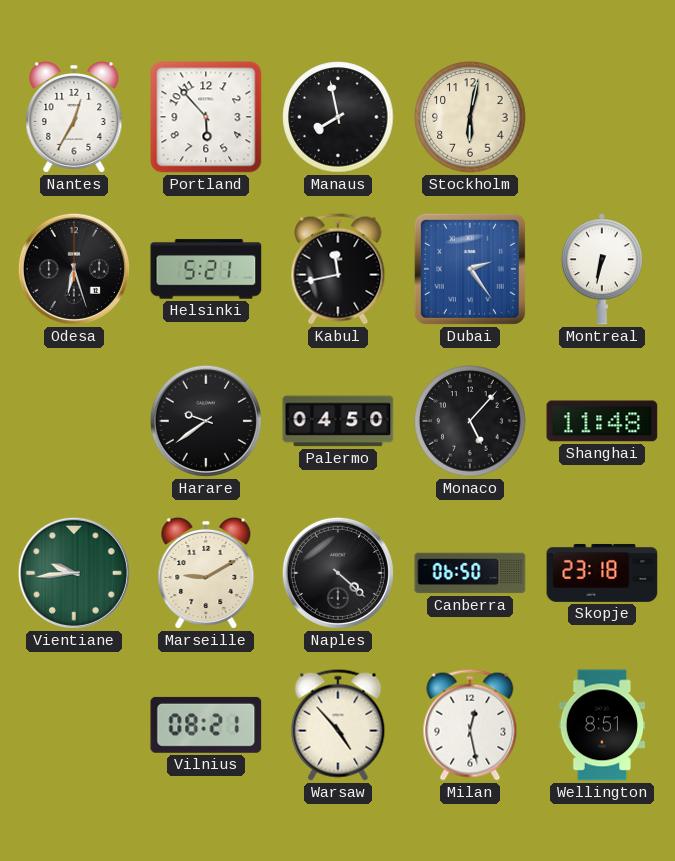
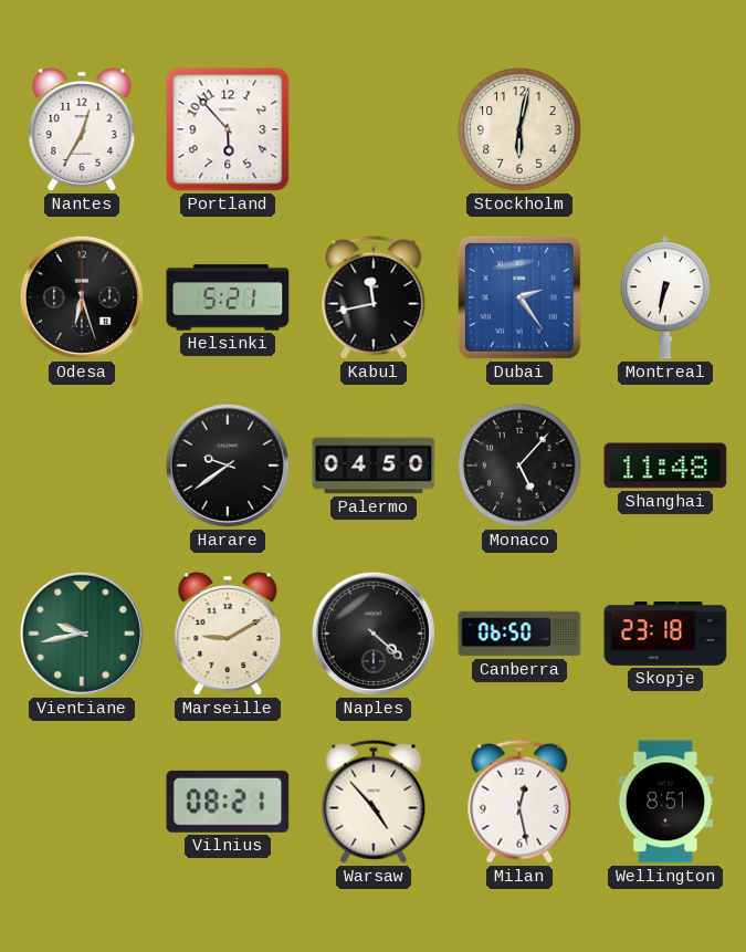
Manaus: 7:58 -> none (338, 117)
Vientiane: 9:44 -> 9:43 (82, 634)
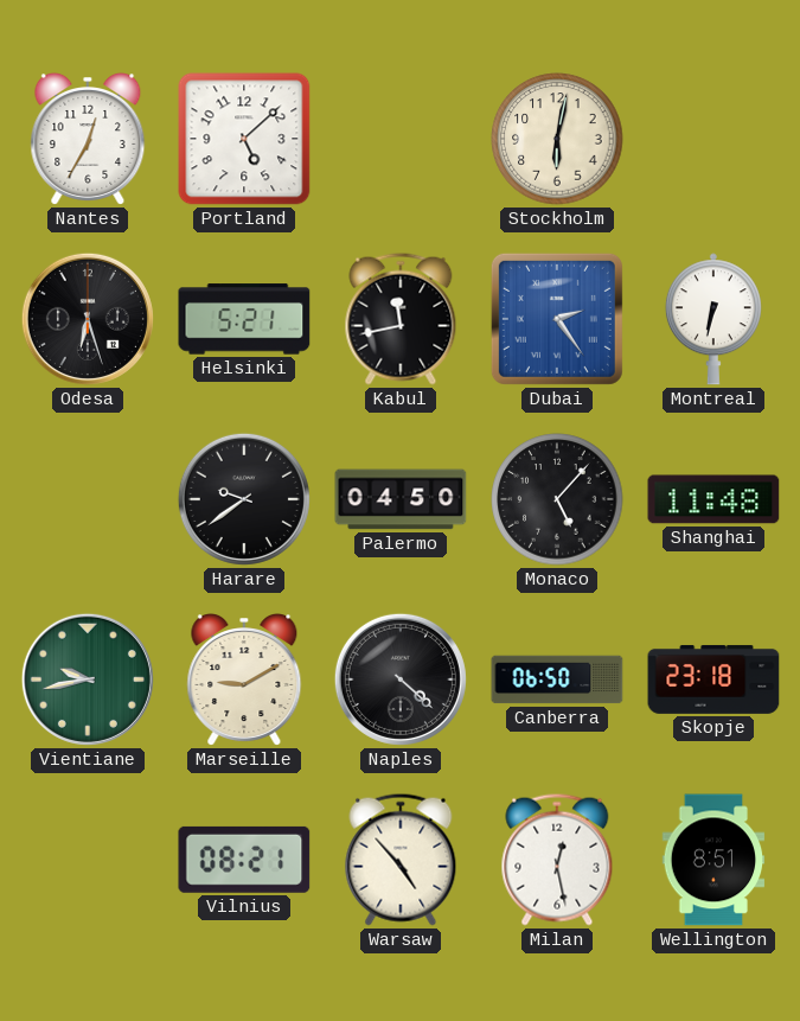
Portland: 5:53 -> 5:08 (244, 139)
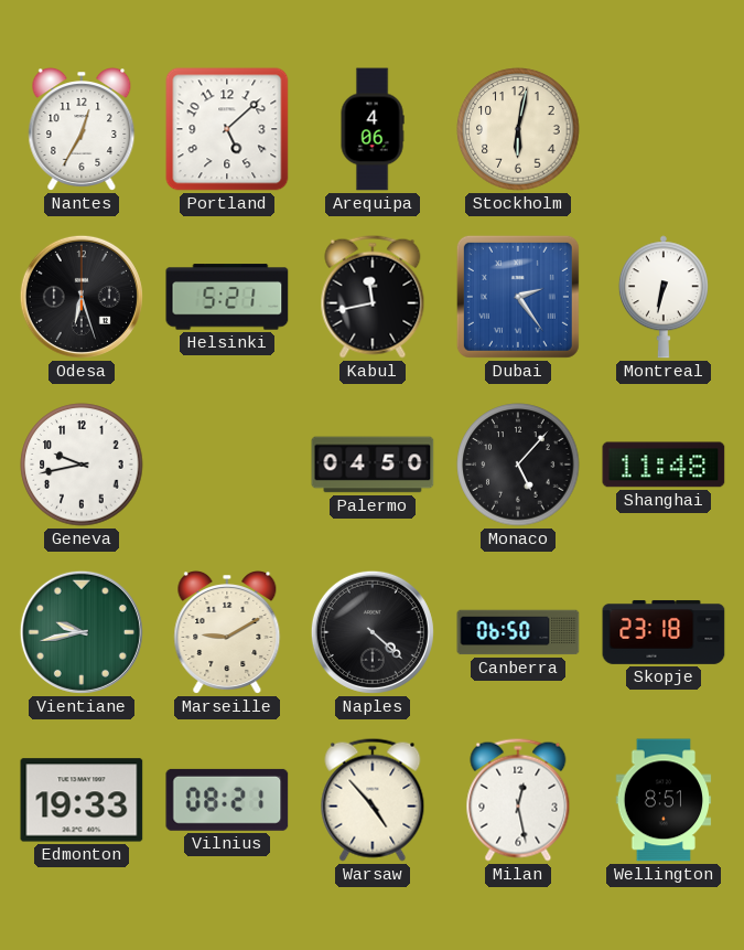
Arequipa: none -> 4:06 (373, 129)
Geneva: none -> 9:43 (82, 465)
Harare: 9:39 -> none (244, 499)
Edmonton: none -> 19:33 (82, 800)
